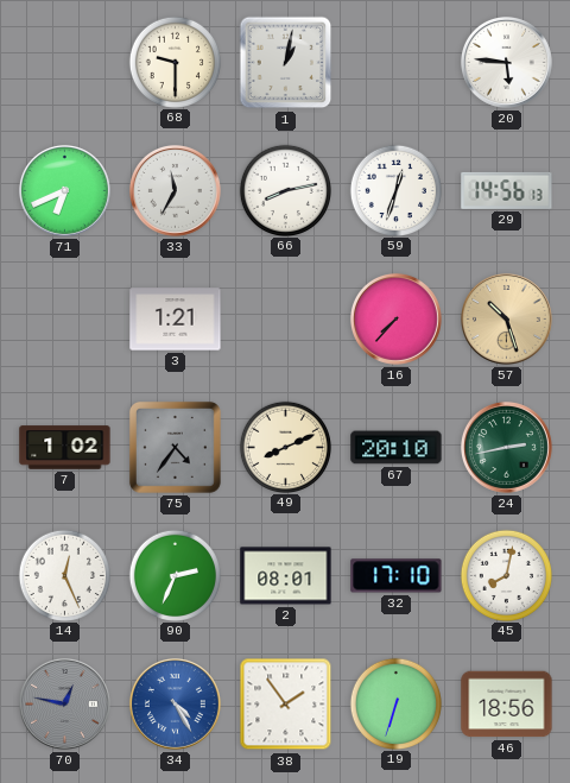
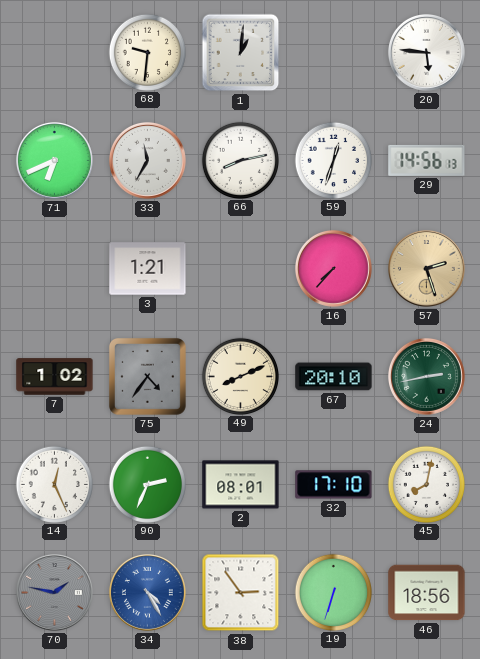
68: 9:30 -> 9:31 (147, 52)
1: 1:02 -> 1:01 (241, 53)
57: 10:27 -> 2:27 (426, 268)
70: 12:47 -> 1:47 (54, 592)
38: 1:54 -> 2:54 (241, 593)
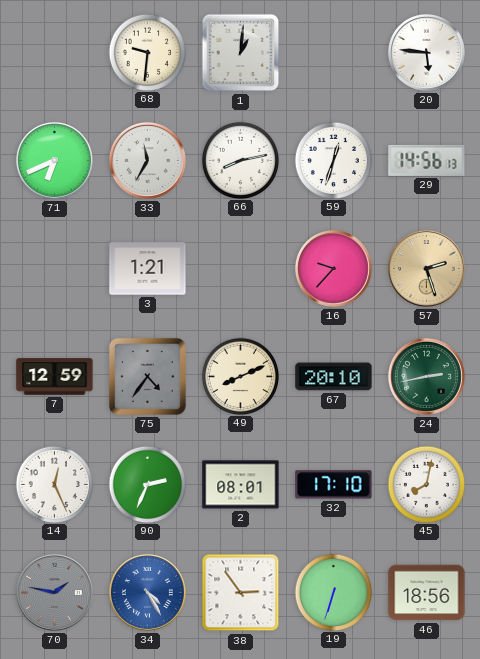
16: 7:37 -> 9:37 (333, 268)
7: 1:02 -> 12:59 (55, 377)
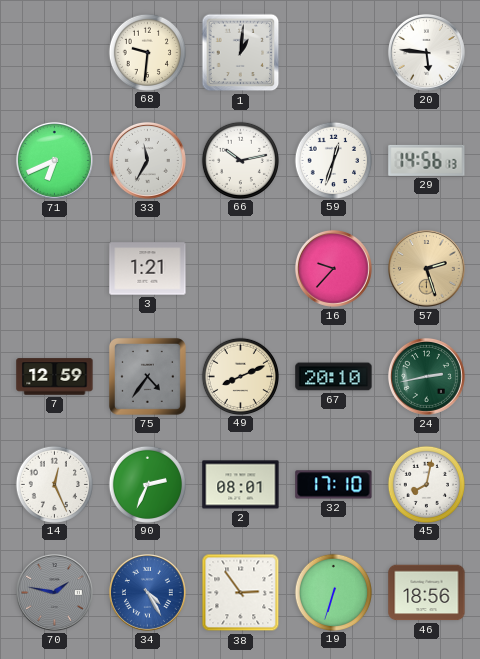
66: 8:13 -> 10:13 (240, 160)
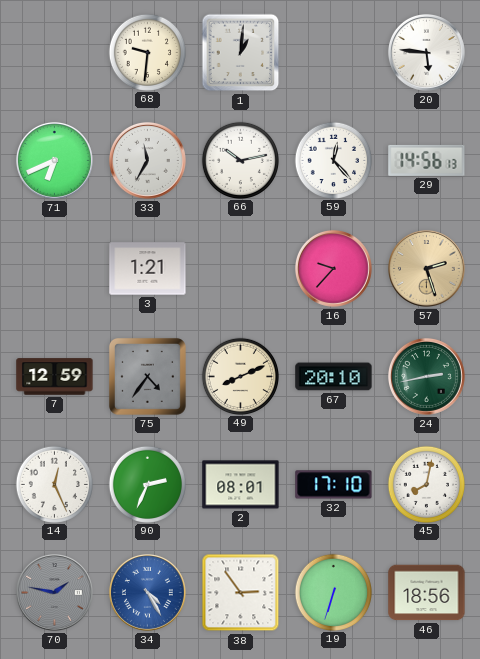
59: 12:33 -> 12:23 (333, 160)
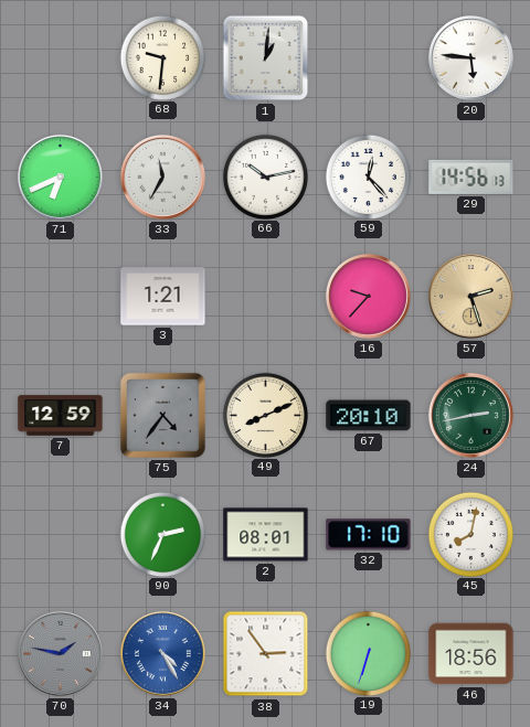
14: 12:26 -> none (54, 484)
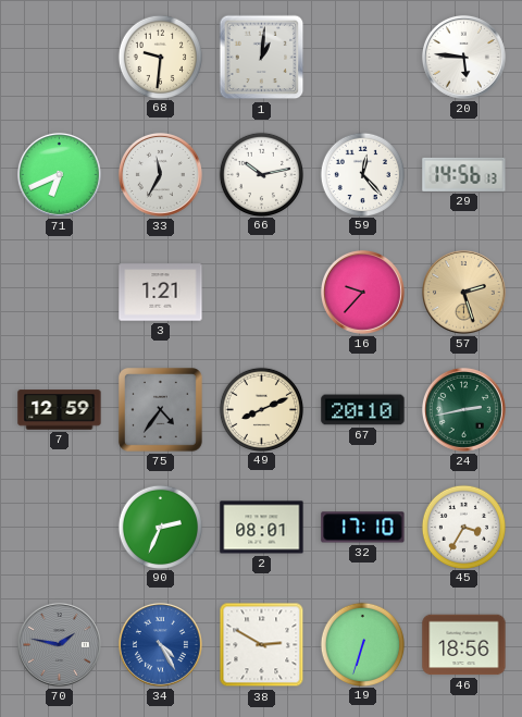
45: 8:02 -> 3:35 (463, 527)
38: 2:54 -> 2:50 (262, 645)
